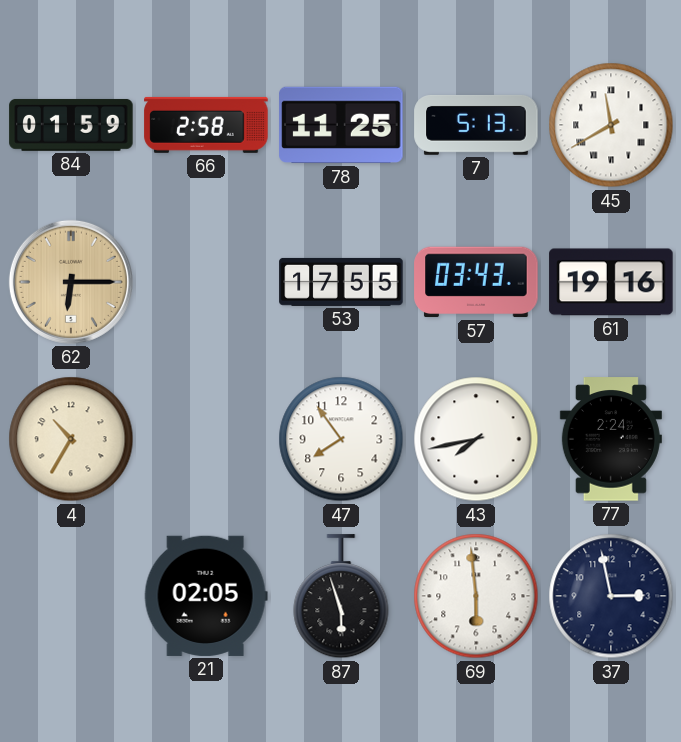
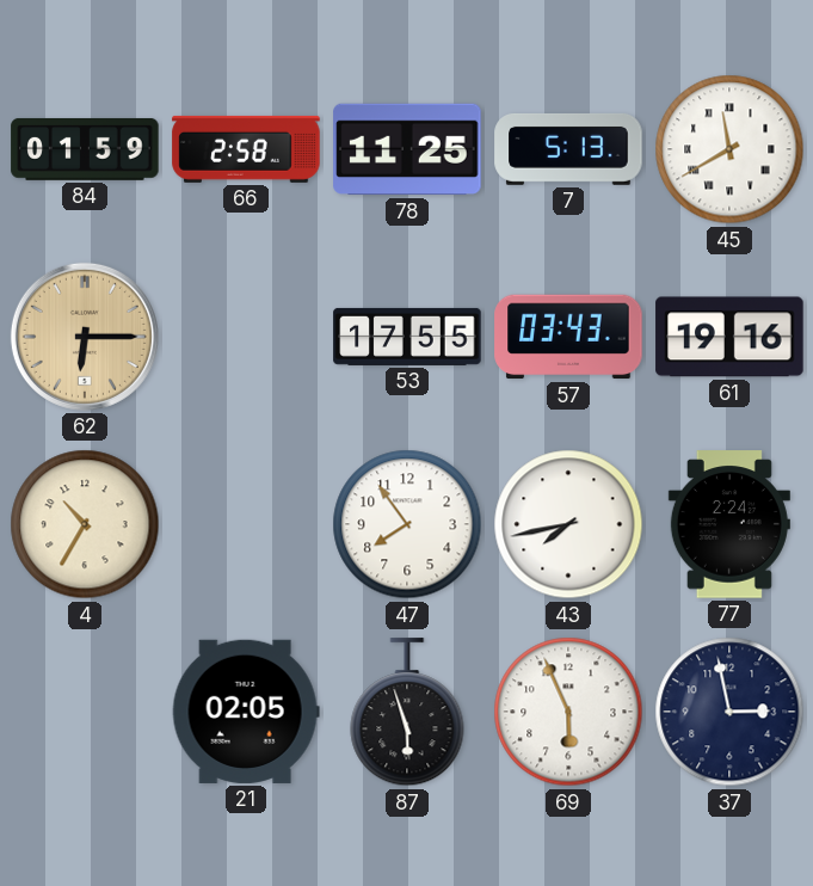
69: 5:59 -> 5:56 (568, 712)
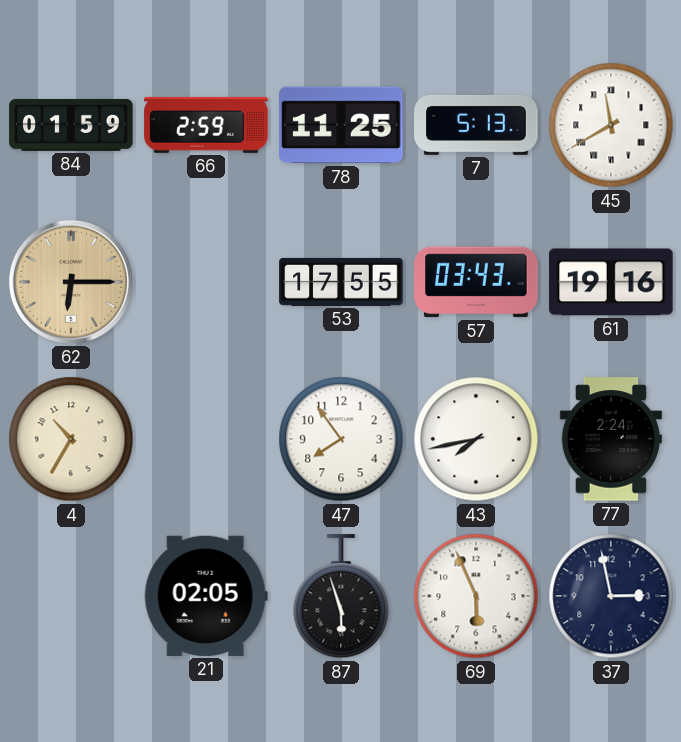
66: 2:58 -> 2:59 (206, 125)
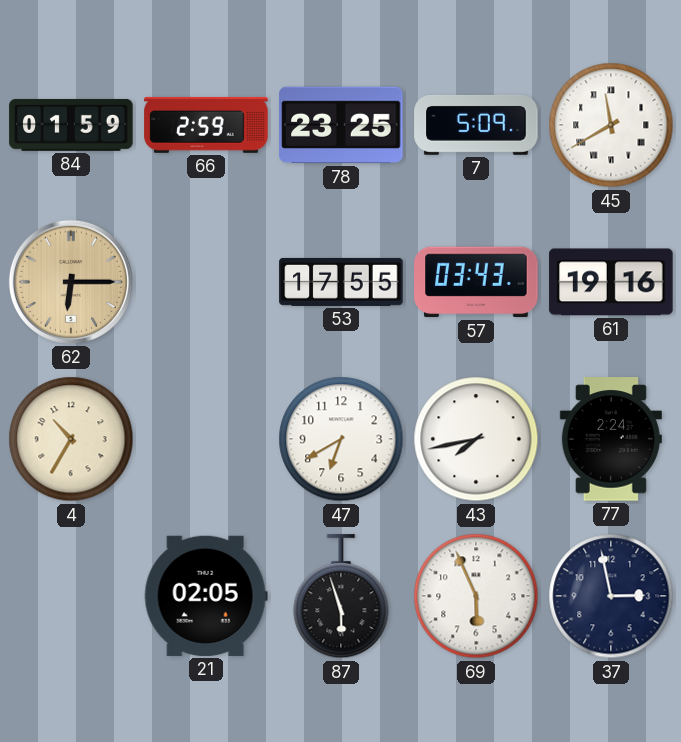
78: 11:25 -> 23:25 (341, 125)
7: 5:13 -> 5:09 (476, 125)
47: 7:54 -> 6:40 (341, 439)
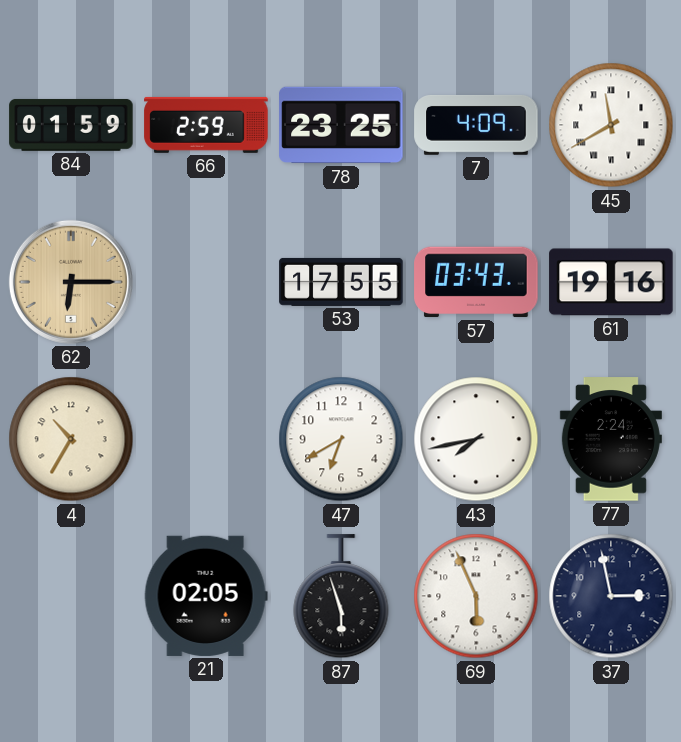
7: 5:09 -> 4:09 (476, 125)
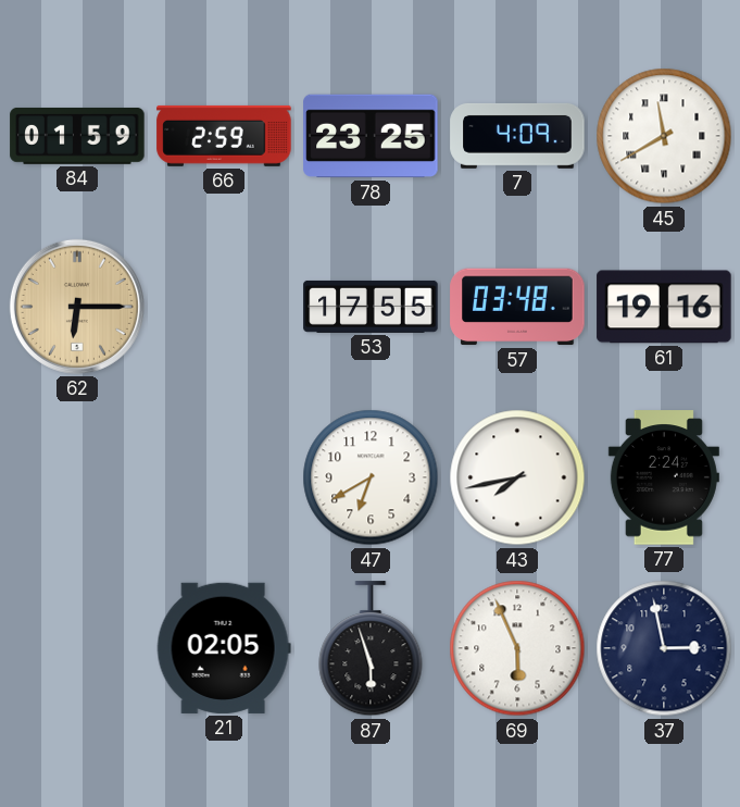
57: 03:43 -> 03:48 (517, 307)
4: 10:35 -> none (71, 439)
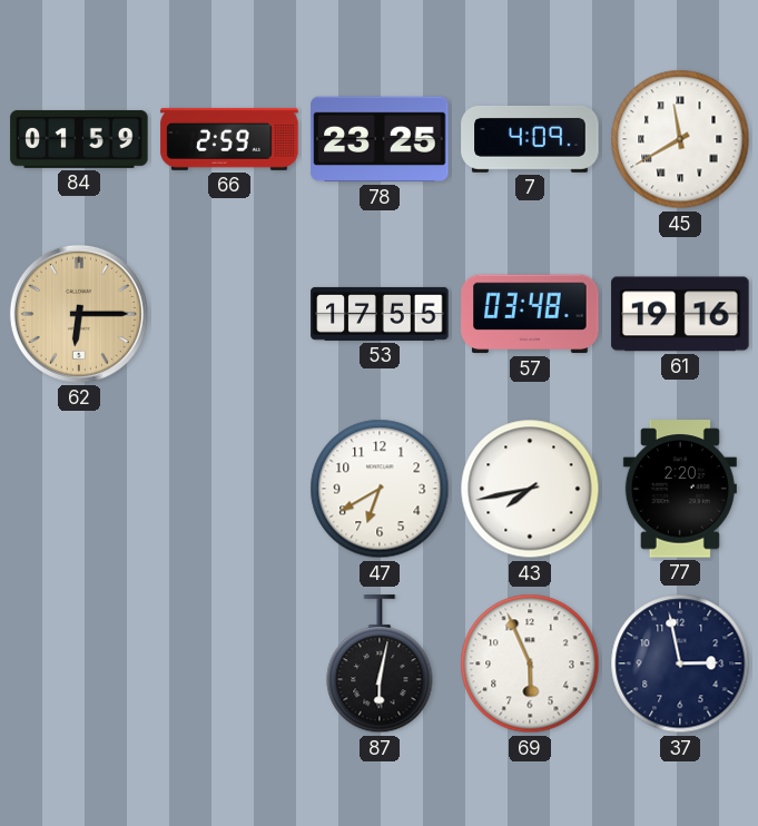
77: 2:24 -> 2:20 (680, 489)
21: 02:05 -> none (224, 648)
87: 5:57 -> 6:02 (380, 665)
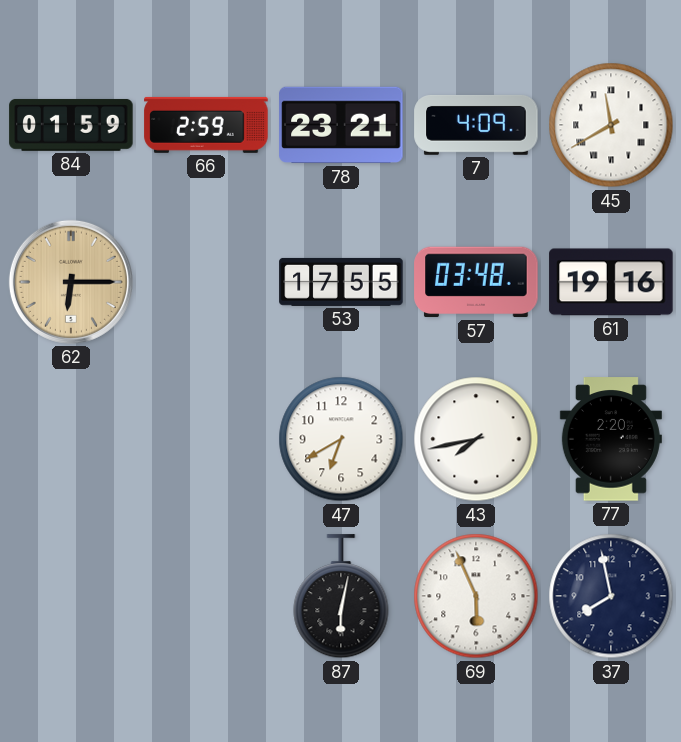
78: 23:25 -> 23:21 (341, 125)
37: 2:58 -> 7:58 (611, 596)
